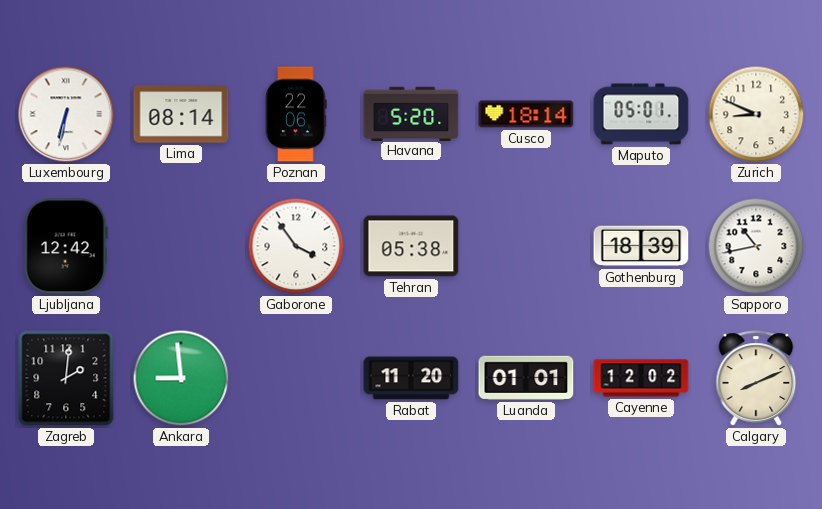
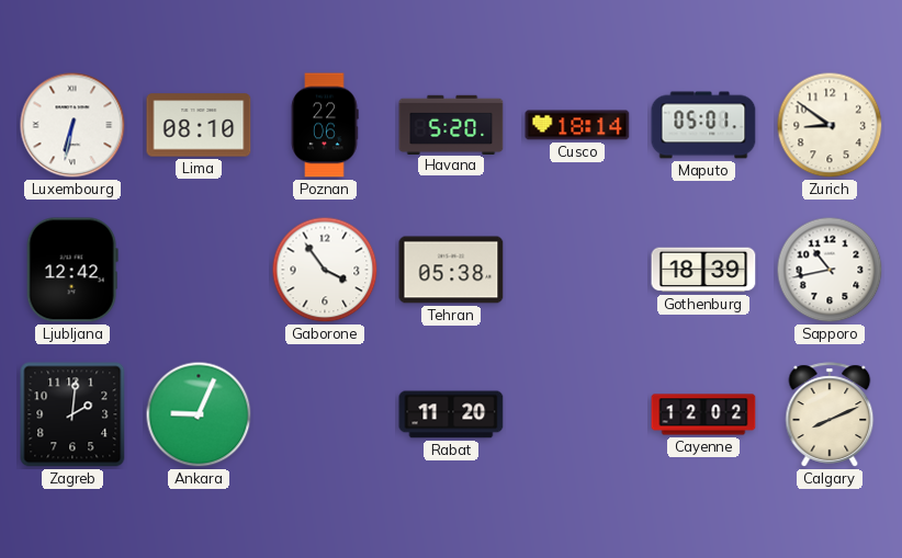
Lima: 08:14 -> 08:10 (199, 125)
Zurich: 8:49 -> 8:51 (830, 125)
Ankara: 8:59 -> 9:04 (199, 414)
Luanda: 01:01 -> none (526, 378)
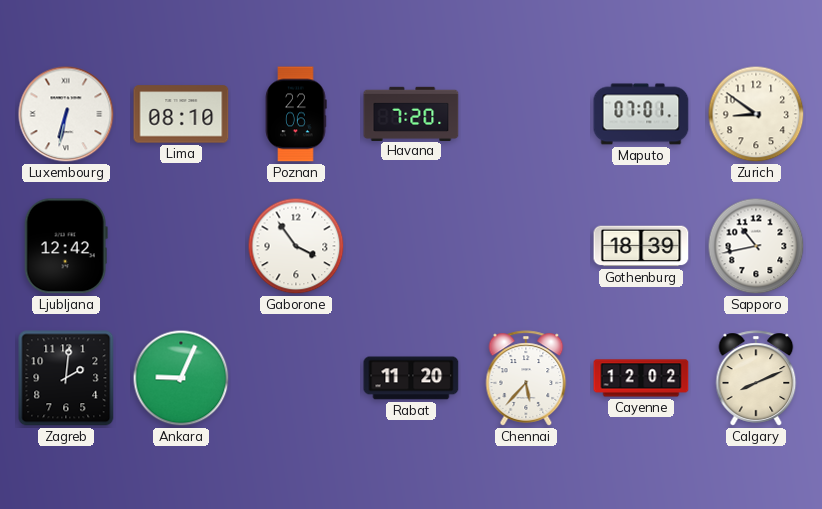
Havana: 5:20 -> 7:20 (411, 113)
Cusco: 18:14 -> none (577, 125)
Maputo: 05:01 -> 07:01 (641, 114)
Tehran: 05:38 -> none (451, 270)
Chennai: none -> 5:37 (526, 378)
